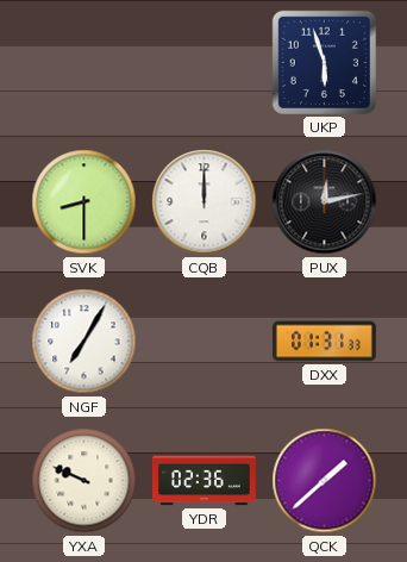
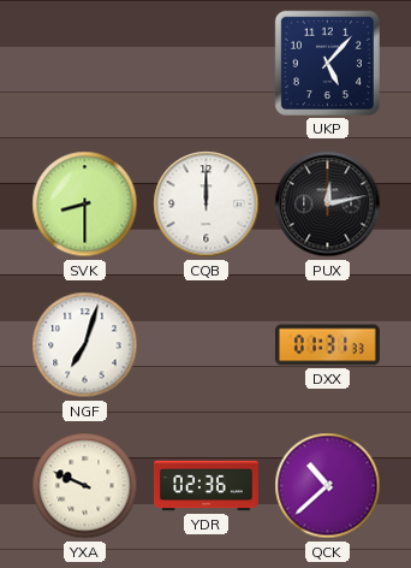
UKP: 5:57 -> 5:07 (327, 63)
NGF: 7:05 -> 7:03 (85, 345)
QCK: 1:38 -> 10:38 (328, 486)
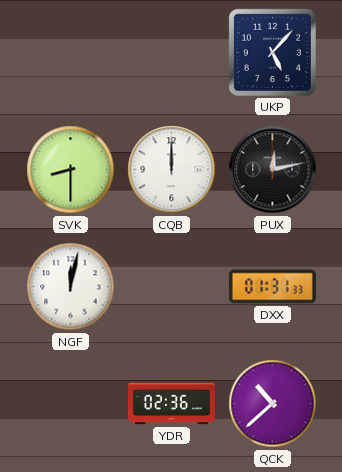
NGF: 7:03 -> 12:02 (71, 287)
YXA: 9:49 -> none (85, 486)
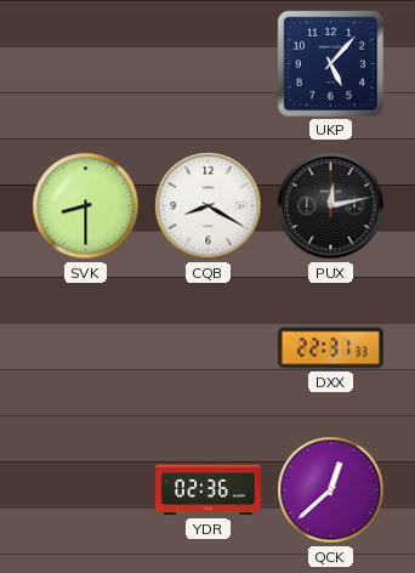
CQB: 12:00 -> 8:20 (209, 206)
NGF: 12:02 -> none (71, 287)
DXX: 01:31 -> 22:31 (330, 348)
QCK: 10:38 -> 12:38 (331, 490)
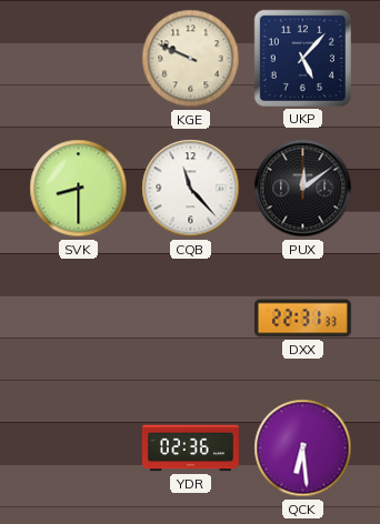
KGE: none -> 9:49 (191, 59)
CQB: 8:20 -> 11:23 (191, 189)
PUX: 12:13 -> 12:09 (303, 189)
QCK: 12:38 -> 6:29 (303, 449)
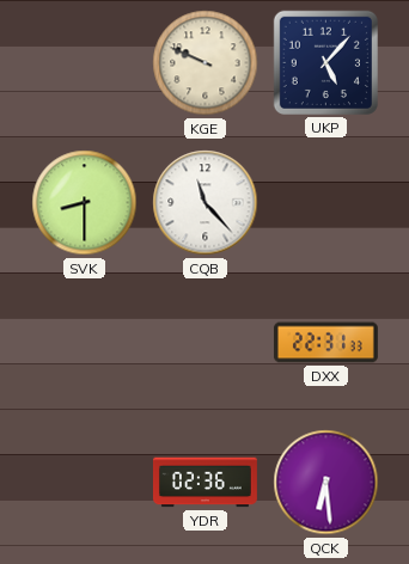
PUX: 12:09 -> none (303, 189)
